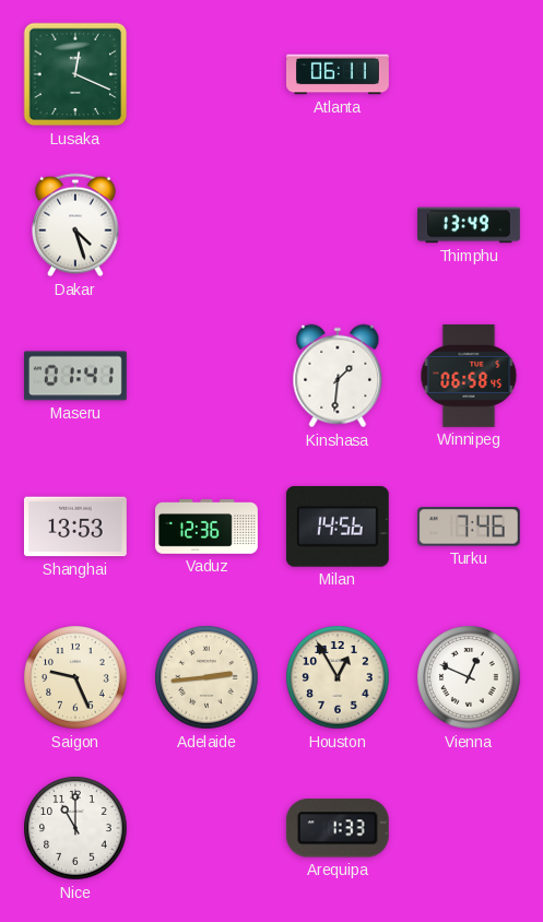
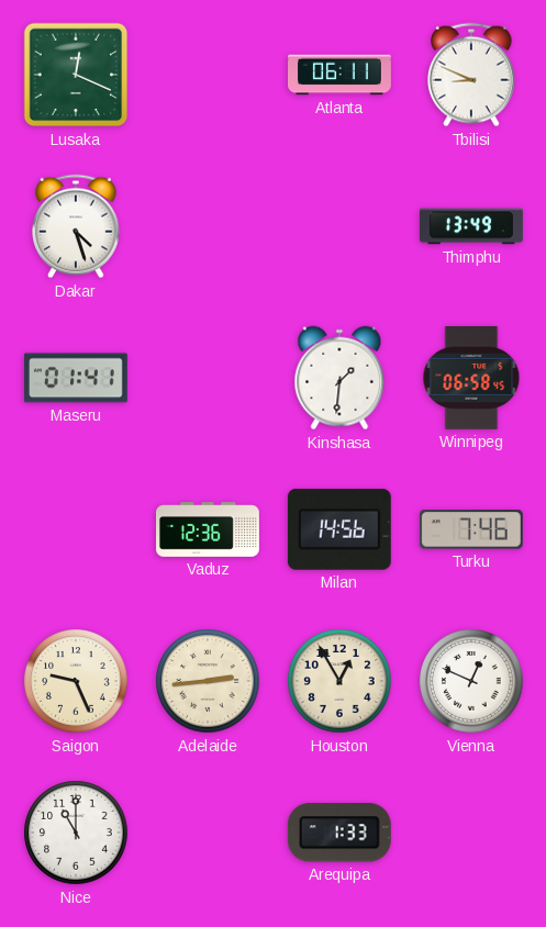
Tbilisi: none -> 8:49 (471, 75)
Shanghai: 13:53 -> none (75, 527)
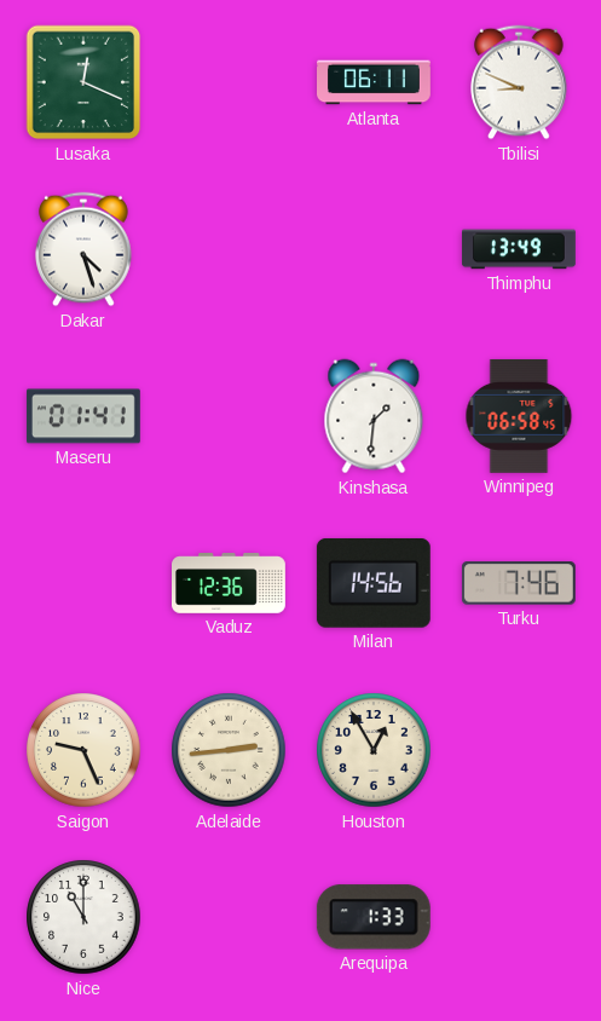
Vienna: 12:49 -> none (471, 681)
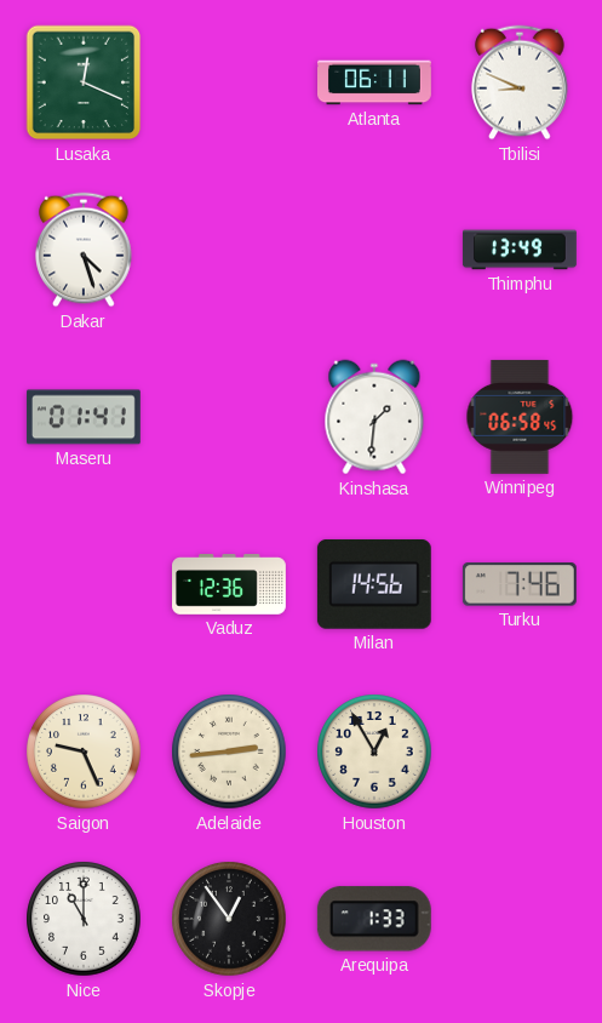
Skopje: none -> 12:54 (229, 919)
